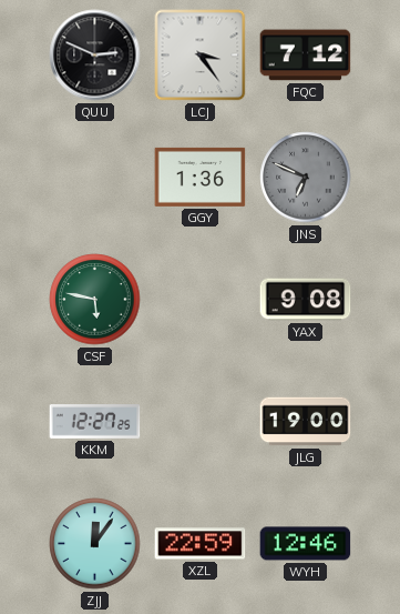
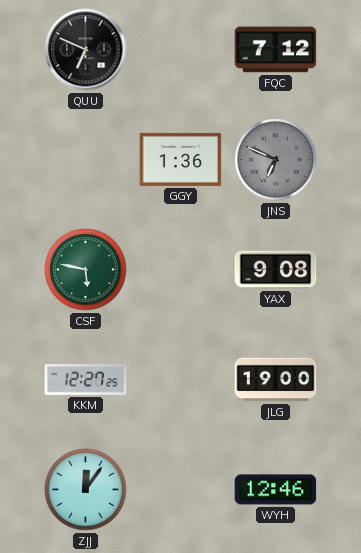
QUU: 2:49 -> 6:49 (86, 50)
LCJ: 3:24 -> none (201, 56)
XZL: 22:59 -> none (201, 544)
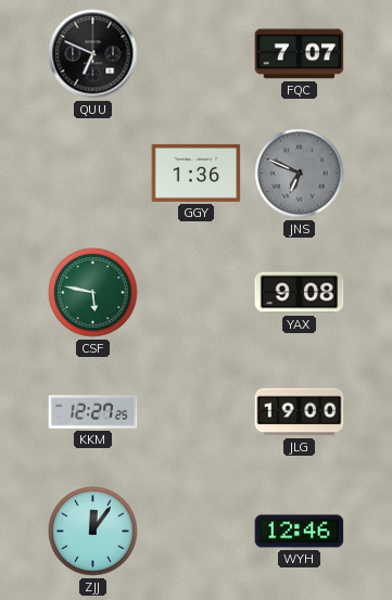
FQC: 7:12 -> 7:07 (300, 54)
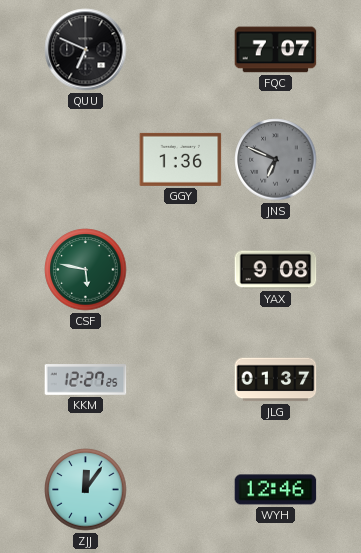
JLG: 19:00 -> 01:37 (276, 380)
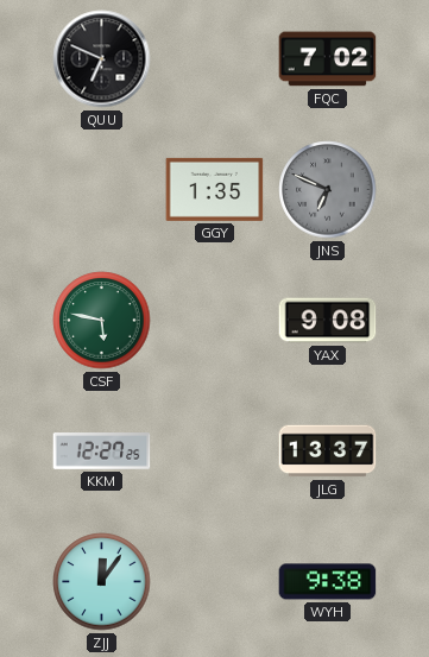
FQC: 7:07 -> 7:02 (328, 59)
GGY: 1:36 -> 1:35 (215, 189)
JLG: 01:37 -> 13:37 (328, 451)
WYH: 12:46 -> 9:38 (328, 582)
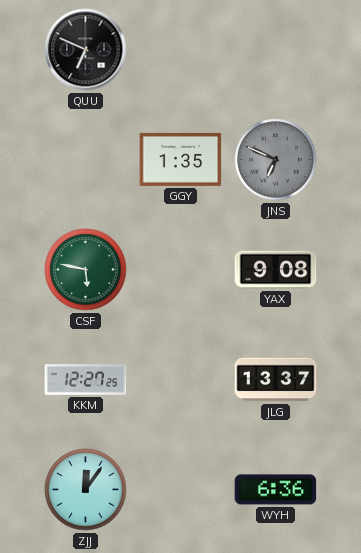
FQC: 7:02 -> none (328, 59)
WYH: 9:38 -> 6:36 (276, 490)
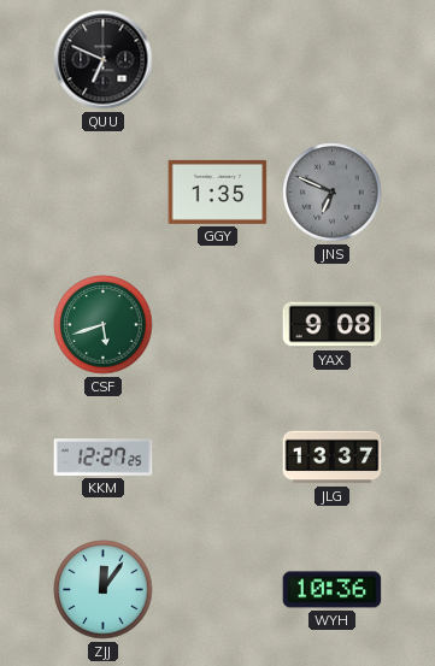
CSF: 5:47 -> 5:42 (104, 325)
WYH: 6:36 -> 10:36 (333, 590)
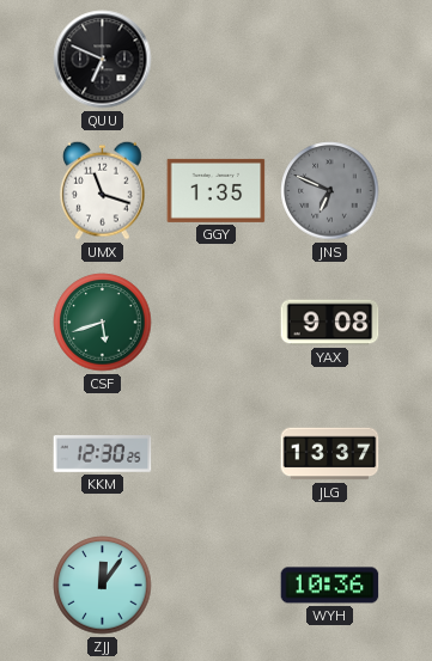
UMX: none -> 11:18 (103, 190)
KKM: 12:27 -> 12:30 (103, 454)
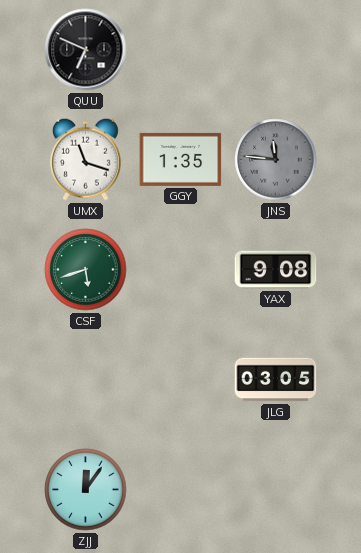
JNS: 6:49 -> 11:46 (276, 160)
KKM: 12:30 -> none (103, 454)
JLG: 13:37 -> 03:05 (276, 380)
WYH: 10:36 -> none (330, 586)
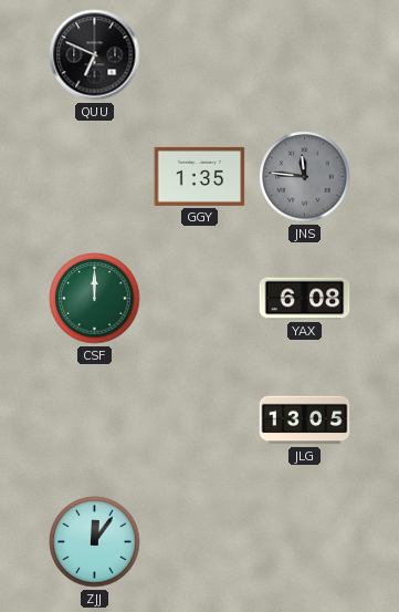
UMX: 11:18 -> none (86, 159)
CSF: 5:42 -> 12:00 (95, 299)
YAX: 9:08 -> 6:08 (305, 299)
JLG: 03:05 -> 13:05 (305, 421)
